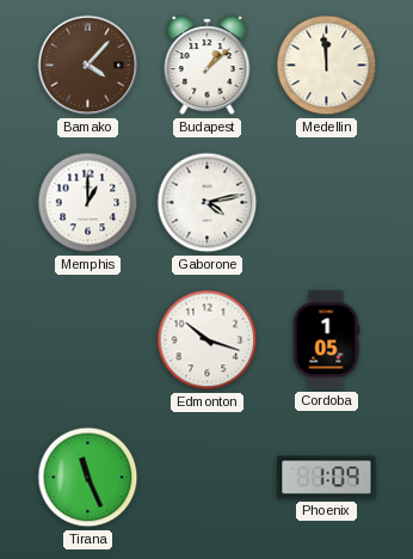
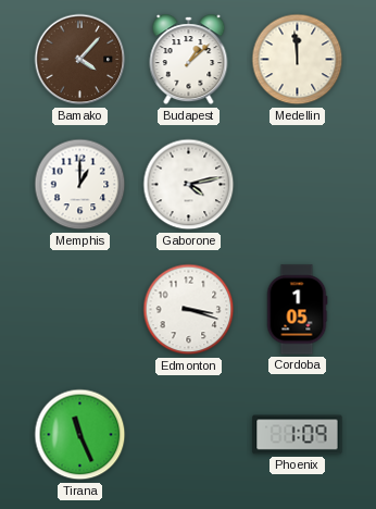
Edmonton: 10:18 -> 3:18 (189, 310)
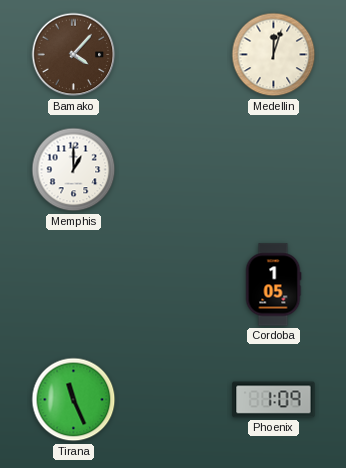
Budapest: 1:08 -> none (189, 60)
Medellin: 11:59 -> 12:03 (274, 55)
Gaborone: 4:13 -> none (189, 185)
Edmonton: 3:18 -> none (189, 310)
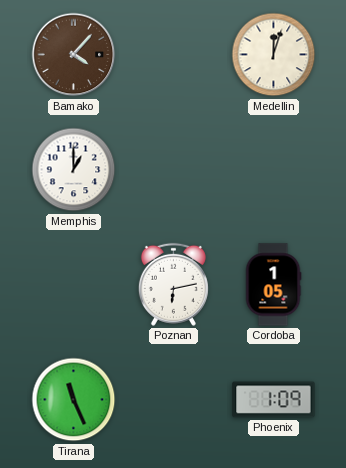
Poznan: none -> 6:13 (173, 284)
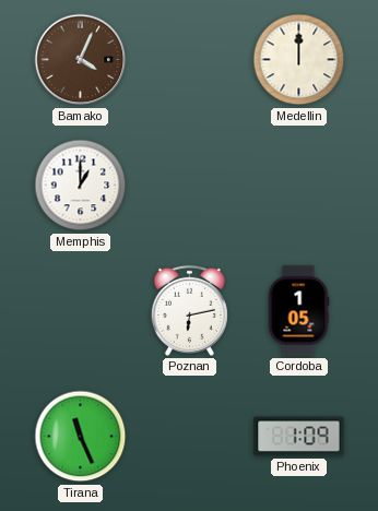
Bamako: 4:07 -> 4:04 (81, 60)
Medellin: 12:03 -> 12:00 (299, 60)
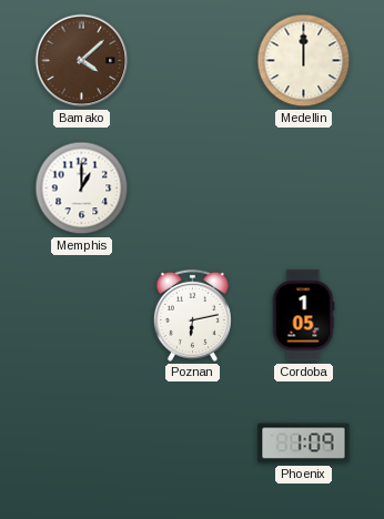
Bamako: 4:04 -> 4:08 (82, 61)
Tirana: 11:26 -> none (81, 437)
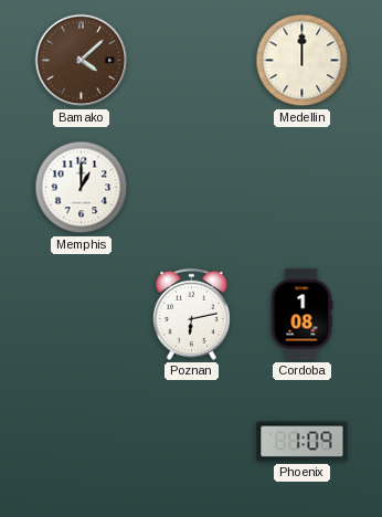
Cordoba: 1:05 -> 1:08 (301, 315)
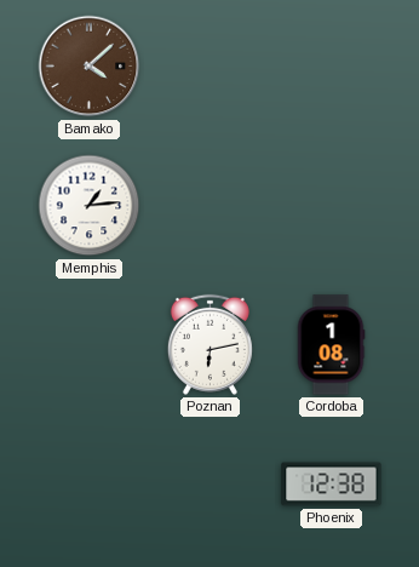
Medellin: 12:00 -> none (303, 61)
Memphis: 1:00 -> 1:14 (90, 206)
Phoenix: 1:09 -> 12:38 (332, 485)
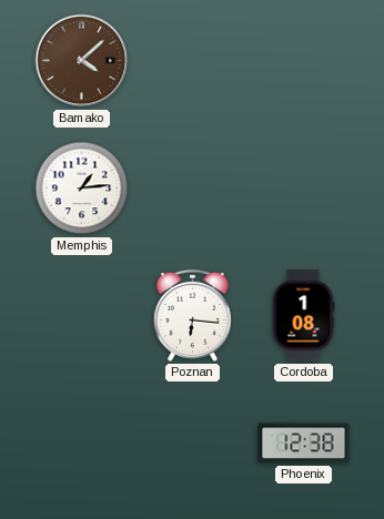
Poznan: 6:13 -> 6:16 (192, 315)
